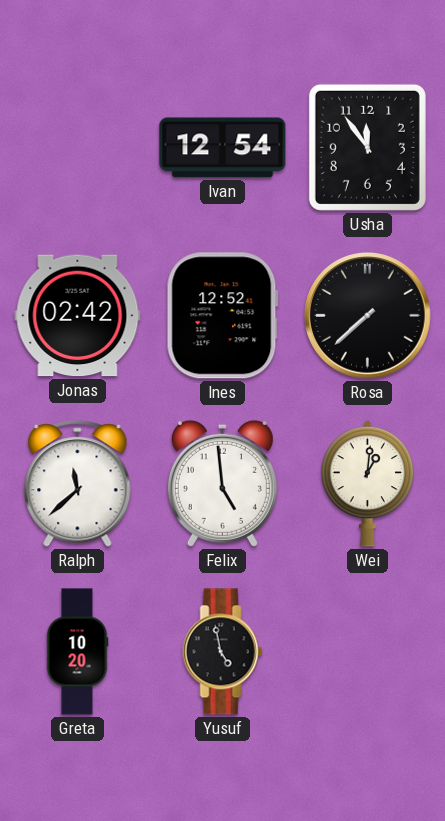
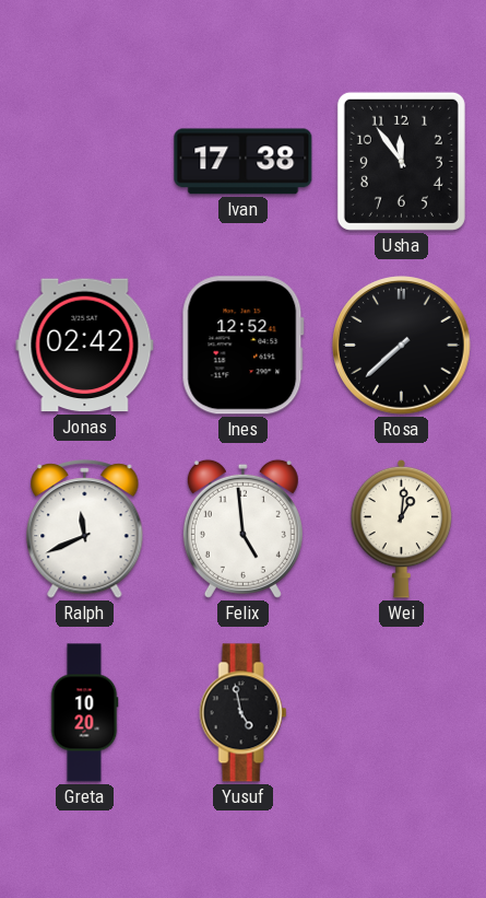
Ivan: 12:54 -> 17:38 (244, 162)
Ralph: 11:38 -> 11:41 (85, 529)
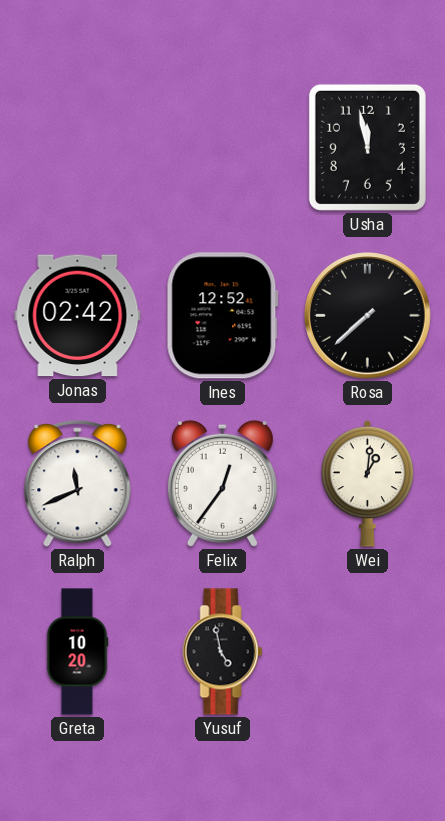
Ivan: 17:38 -> none (244, 162)
Usha: 11:54 -> 11:58 (367, 147)
Felix: 4:59 -> 12:36 (222, 483)
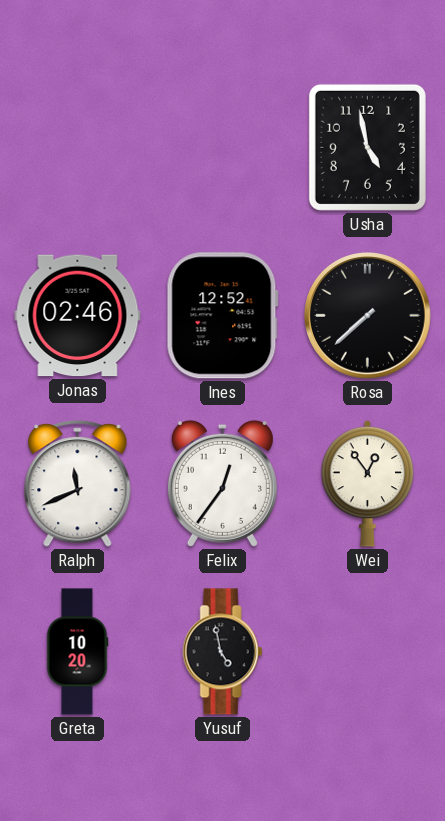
Usha: 11:58 -> 4:58 (367, 147)
Jonas: 02:42 -> 02:46 (78, 316)
Wei: 1:01 -> 12:54 (368, 483)
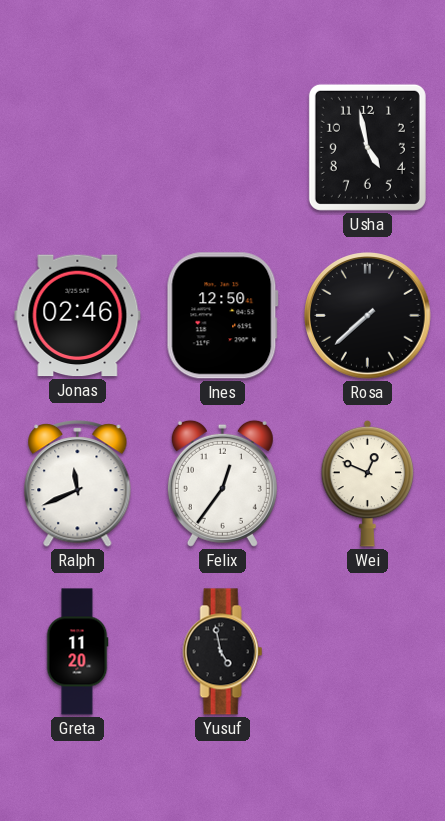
Ines: 12:52 -> 12:50 (222, 316)
Wei: 12:54 -> 12:49 (368, 483)
Greta: 10:20 -> 11:20 (77, 652)
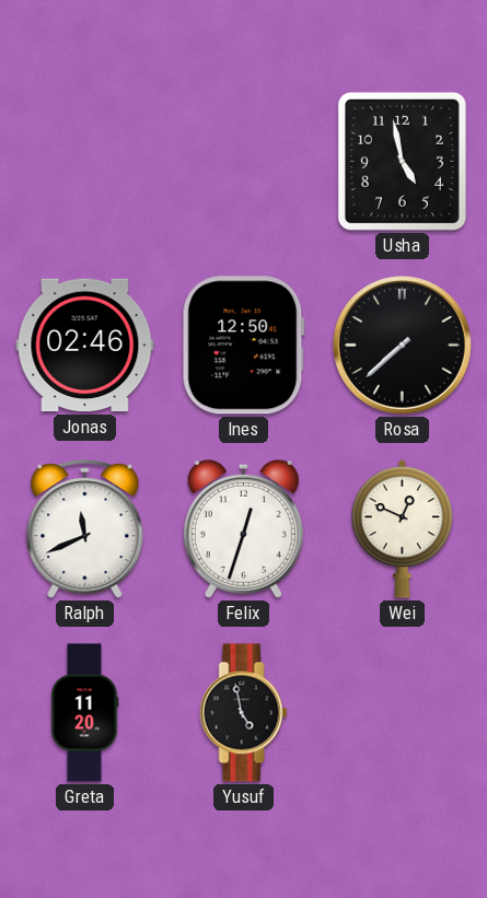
Felix: 12:36 -> 12:33 (243, 528)
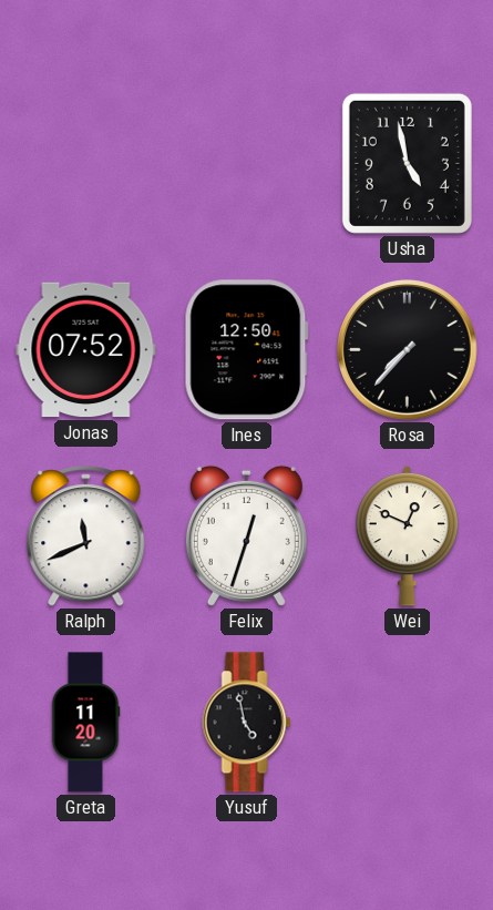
Jonas: 02:46 -> 07:52 (86, 350)
Rosa: 7:38 -> 7:37 (408, 350)
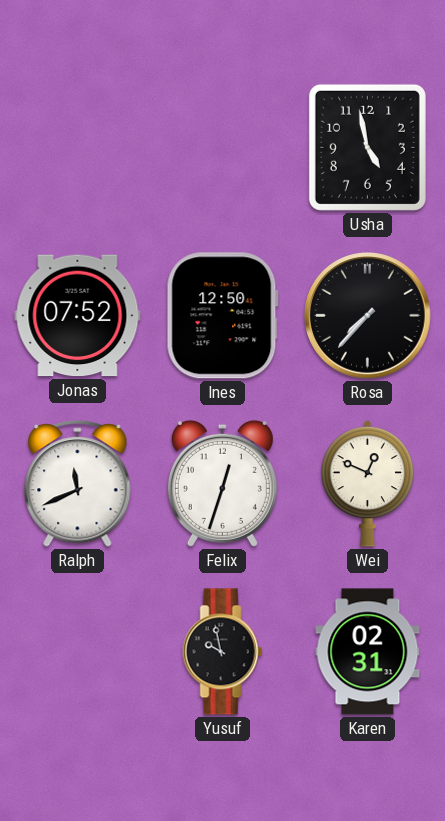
Greta: 11:20 -> none (85, 723)
Yusuf: 4:58 -> 9:58 (223, 652)
Karen: none -> 02:31 (368, 652)
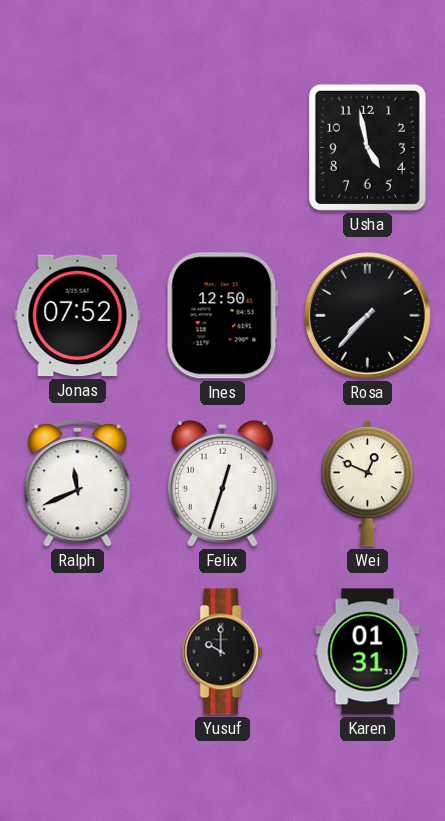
Yusuf: 9:58 -> 10:00 (223, 652)
Karen: 02:31 -> 01:31 (368, 652)
